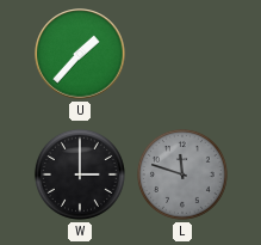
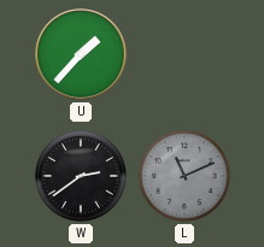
W: 3:00 -> 2:39 (81, 176)
L: 11:48 -> 11:11 (184, 176)
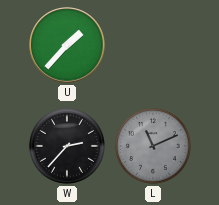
W: 2:39 -> 2:37 (67, 146)
